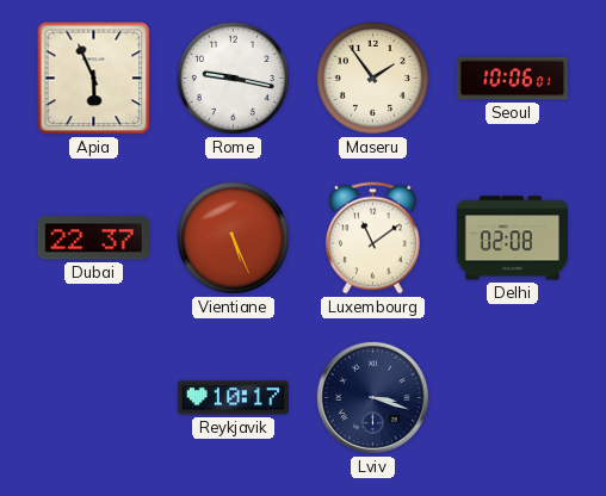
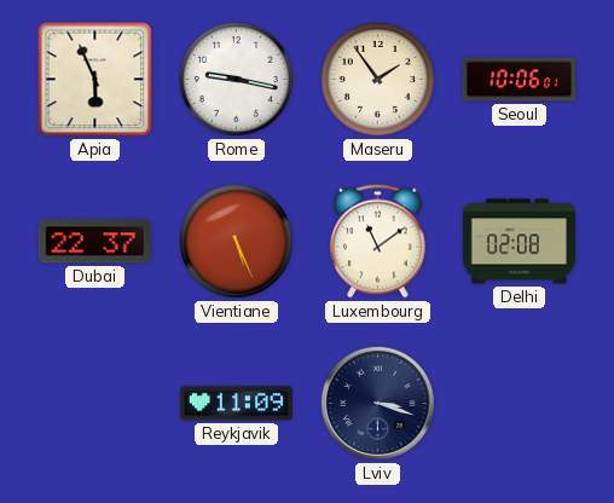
Reykjavik: 10:17 -> 11:09 (236, 404)
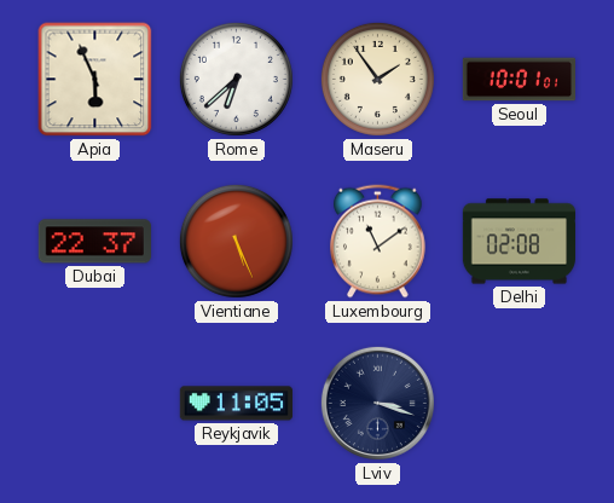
Rome: 9:17 -> 6:38 (236, 79)
Seoul: 10:06 -> 10:01 (519, 80)
Reykjavik: 11:09 -> 11:05 (236, 404)
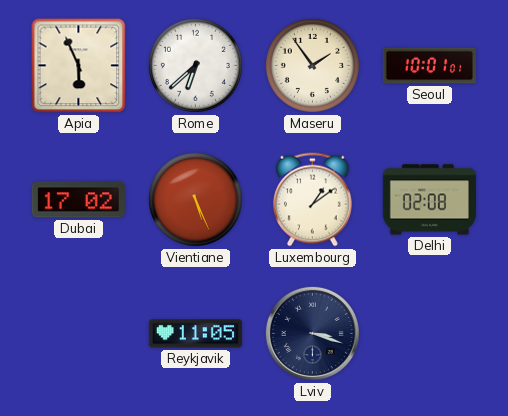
Dubai: 22:37 -> 17:02 (78, 200)
Luxembourg: 11:09 -> 1:09 (313, 200)
